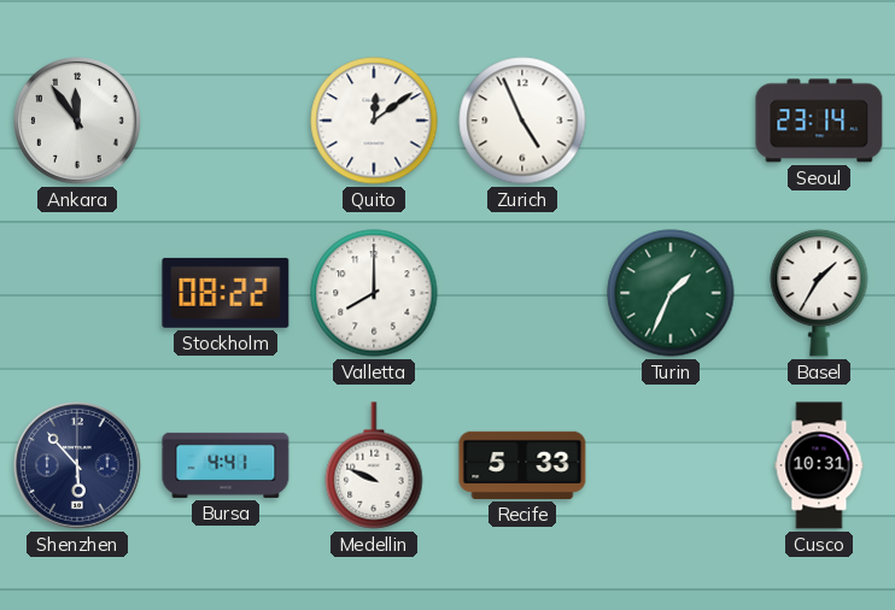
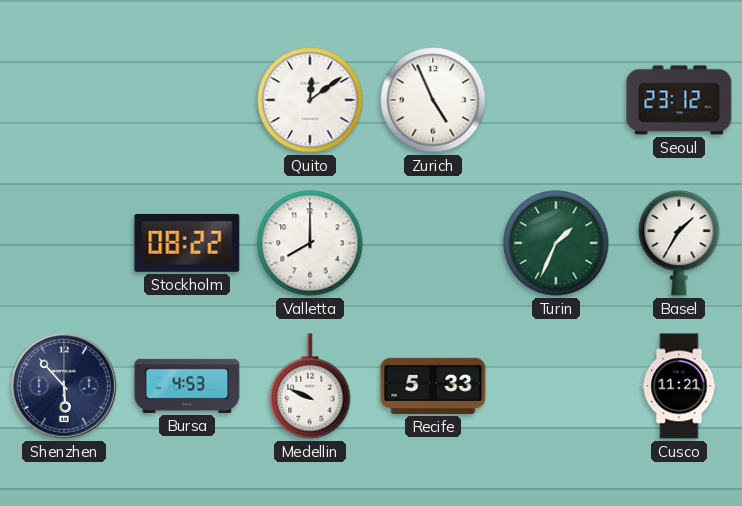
Ankara: 11:54 -> none (78, 122)
Seoul: 23:14 -> 23:12 (679, 100)
Bursa: 4:41 -> 4:53 (187, 386)
Cusco: 10:31 -> 11:21 (679, 386)
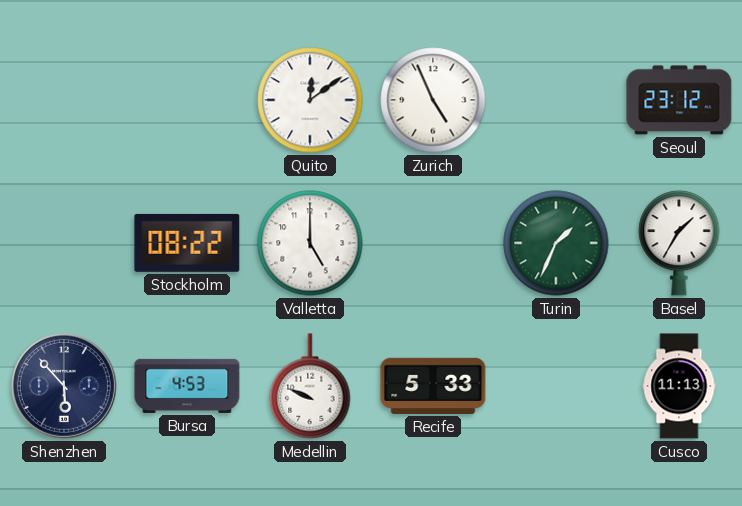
Valletta: 8:00 -> 5:00 (310, 243)
Cusco: 11:21 -> 11:13 (679, 386)
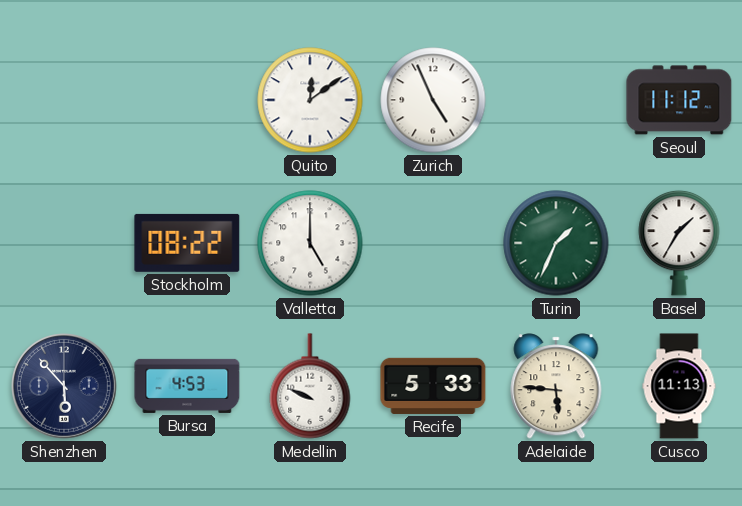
Seoul: 23:12 -> 11:12 (679, 100)
Adelaide: none -> 5:46 (556, 386)
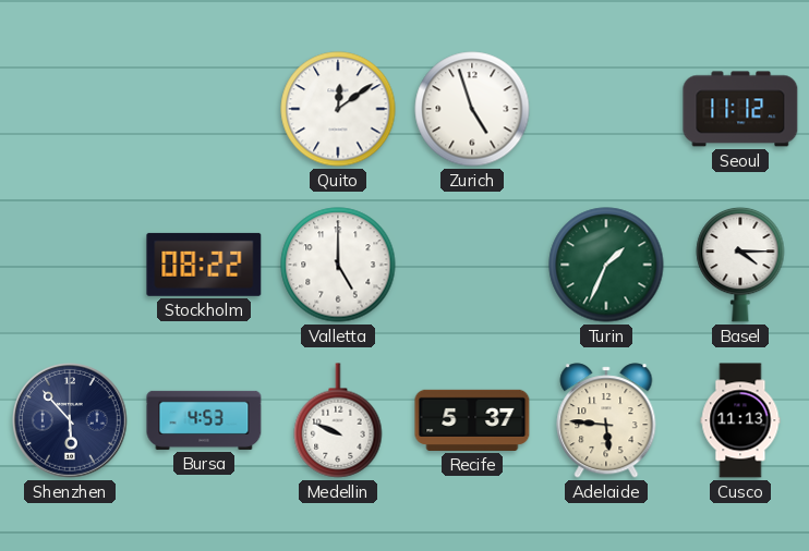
Zurich: 4:56 -> 4:57 (472, 109)
Basel: 1:35 -> 4:15 (740, 265)
Recife: 5:33 -> 5:37 (472, 420)
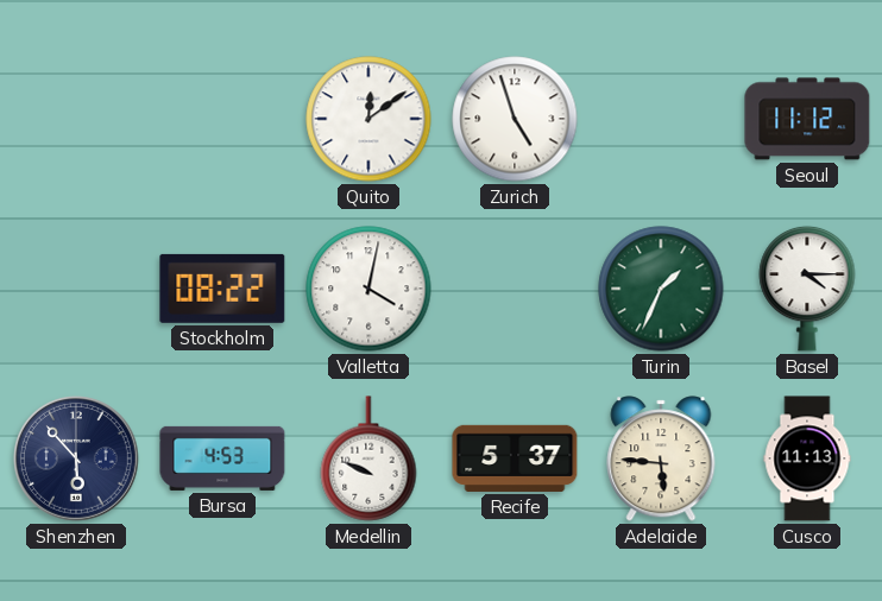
Valletta: 5:00 -> 4:02 (368, 289)
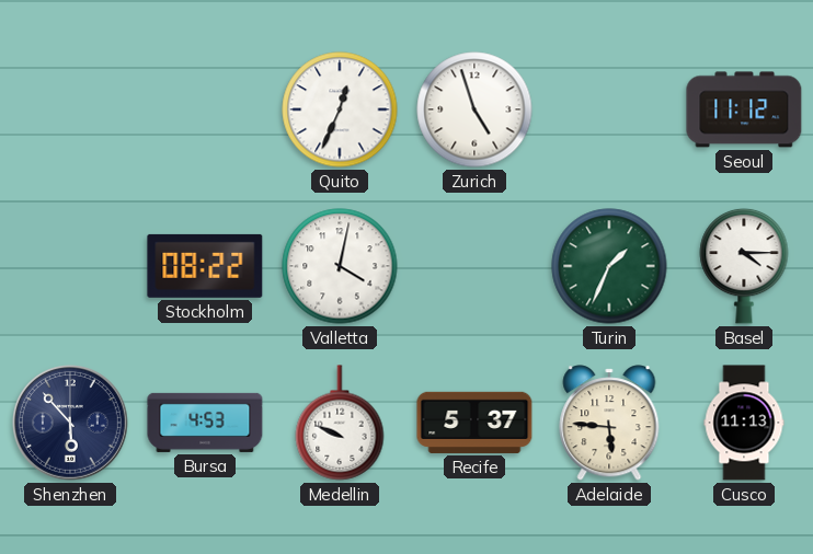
Quito: 12:09 -> 12:34 (340, 109)
